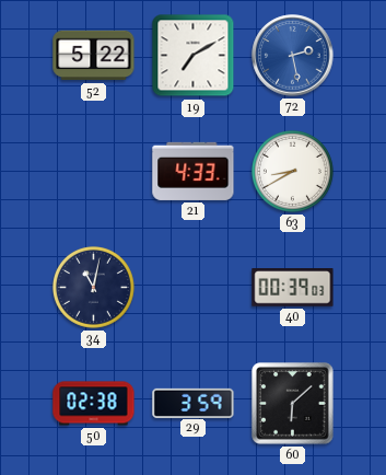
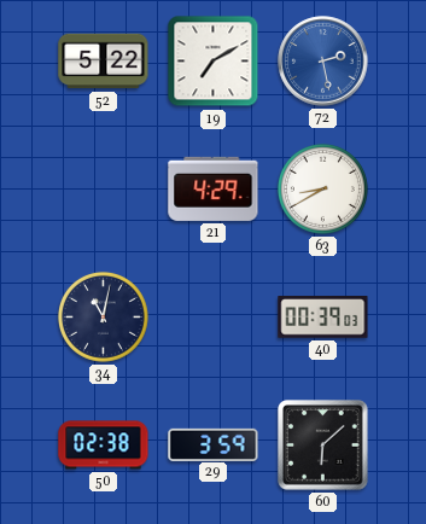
21: 4:33 -> 4:29 (214, 188)
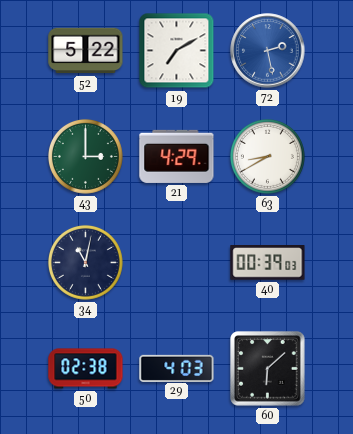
43: none -> 3:00 (85, 156)
29: 3:59 -> 4:03 (177, 368)
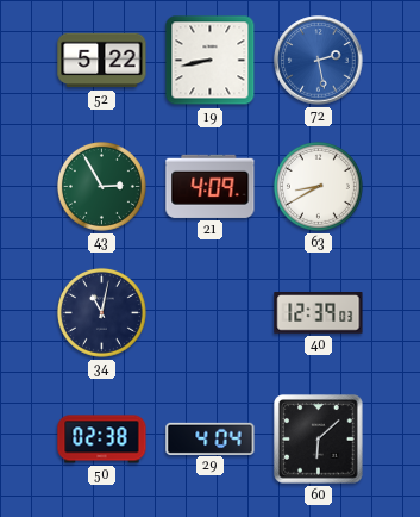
19: 7:10 -> 8:43 (211, 61)
43: 3:00 -> 2:55 (101, 186)
21: 4:29 -> 4:09 (211, 186)
40: 00:39 -> 12:39 (319, 313)
29: 4:03 -> 4:04 (211, 438)
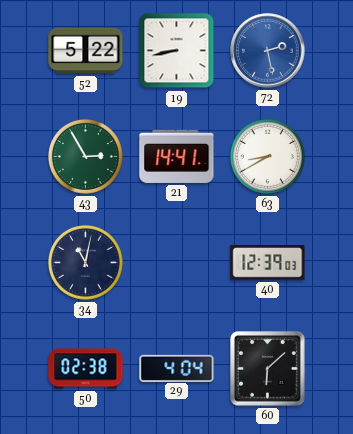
21: 4:09 -> 14:41 (177, 156)
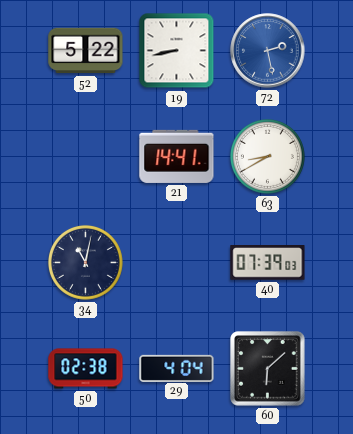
43: 2:55 -> none (85, 156)
40: 12:39 -> 07:39 (268, 263)
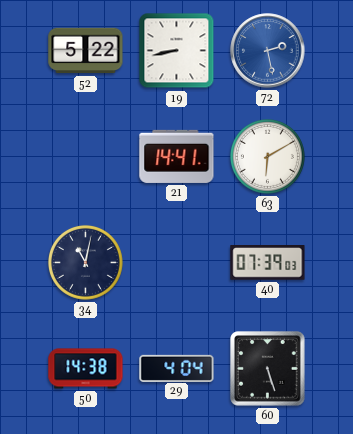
63: 8:40 -> 6:10 (267, 156)
50: 02:38 -> 14:38 (86, 369)
60: 6:08 -> 5:27 (268, 369)
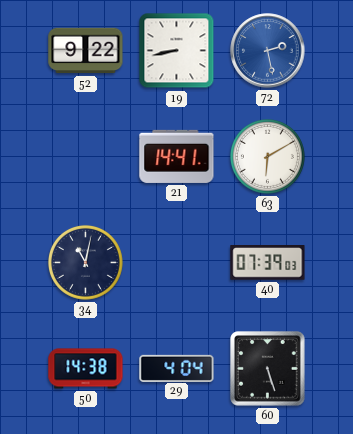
52: 5:22 -> 9:22 (86, 51)
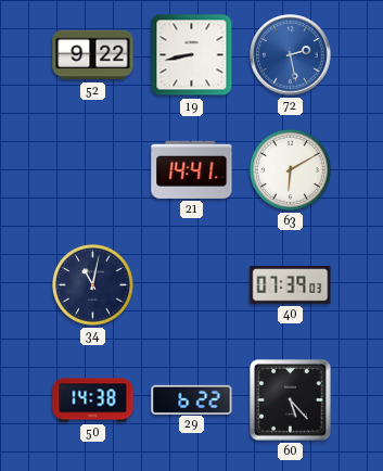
29: 4:04 -> 6:22 (192, 399)
60: 5:27 -> 5:23 (291, 400)
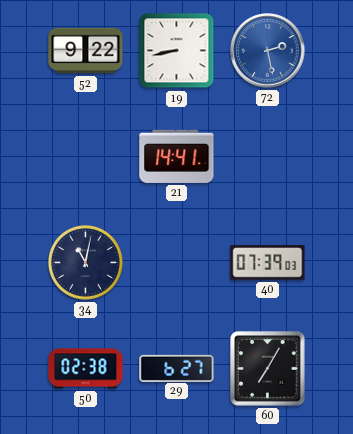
63: 6:10 -> none (290, 169)
50: 14:38 -> 02:38 (86, 369)
29: 6:22 -> 6:27 (177, 368)
60: 5:23 -> 7:05 (268, 369)
